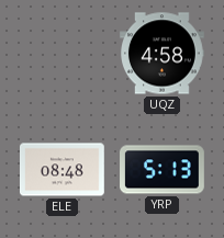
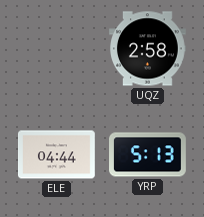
UQZ: 4:58 -> 2:58 (148, 49)
ELE: 08:48 -> 04:44 (57, 155)
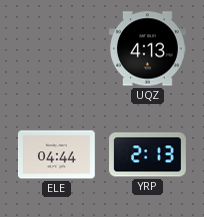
UQZ: 2:58 -> 4:13 (148, 49)
YRP: 5:13 -> 2:13 (148, 155)
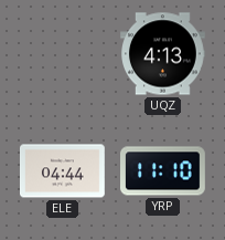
YRP: 2:13 -> 11:10 (163, 171)
